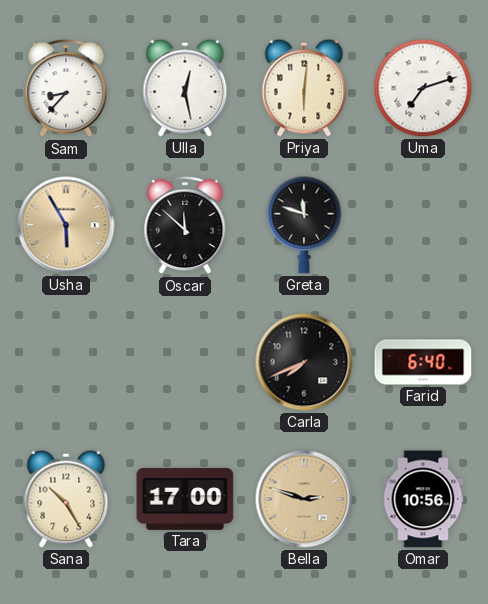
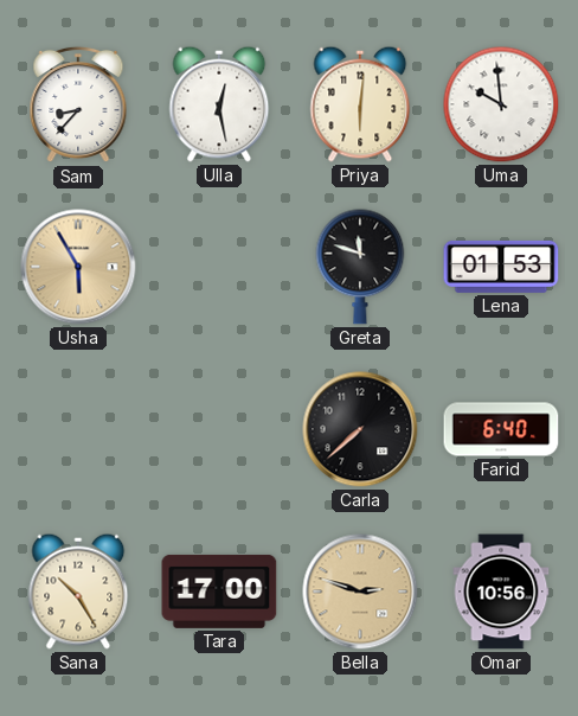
Uma: 7:12 -> 9:59 (501, 104)
Oscar: 11:52 -> none (185, 225)
Lena: none -> 01:53 (501, 267)
Carla: 7:41 -> 7:38 (360, 429)
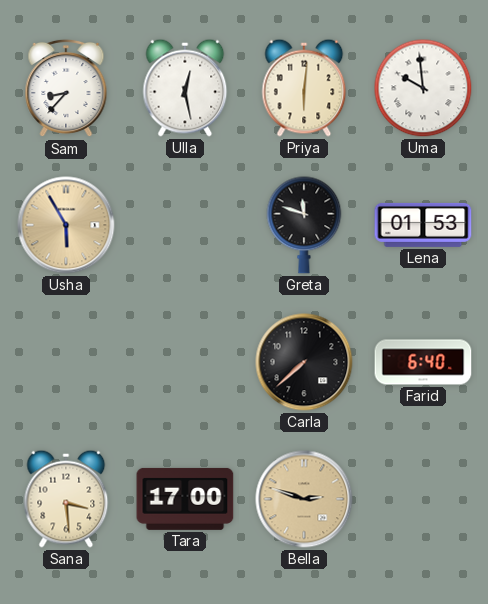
Sana: 10:25 -> 3:29 (66, 499)
Omar: 10:56 -> none (501, 592)
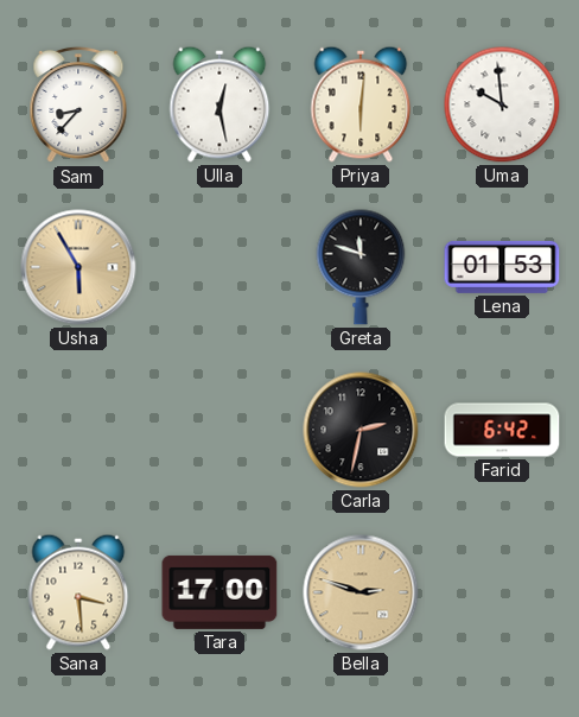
Carla: 7:38 -> 2:32 (361, 430)
Farid: 6:40 -> 6:42 (502, 430)
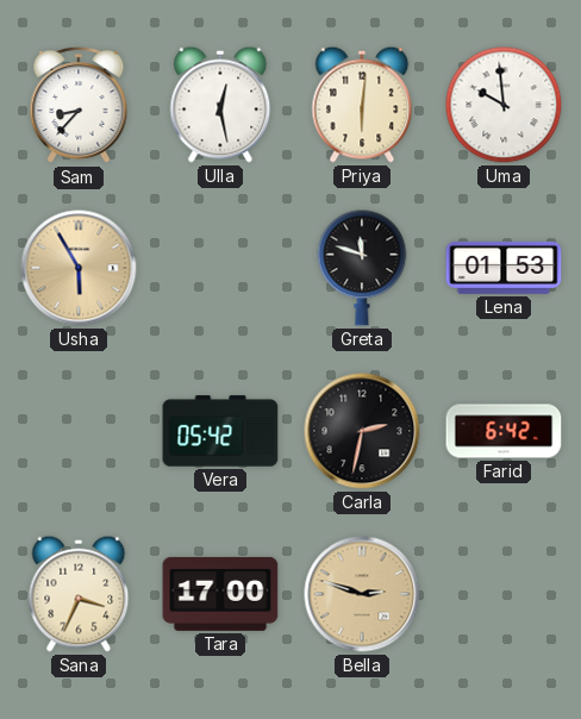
Vera: none -> 05:42 (220, 431)
Sana: 3:29 -> 3:34 (79, 594)
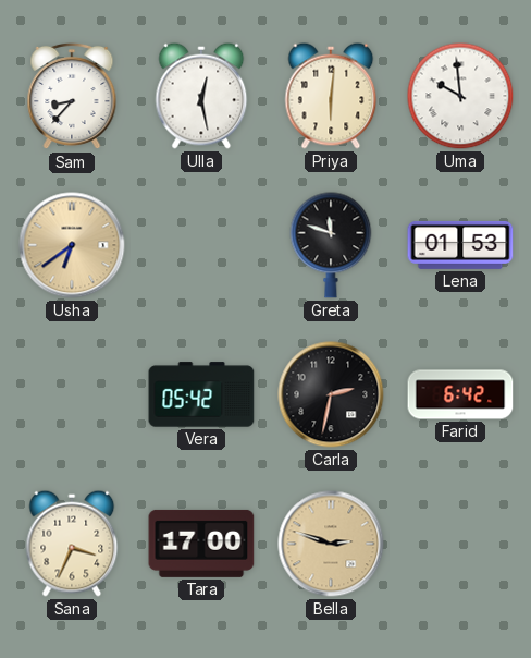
Usha: 5:55 -> 6:39 (72, 245)
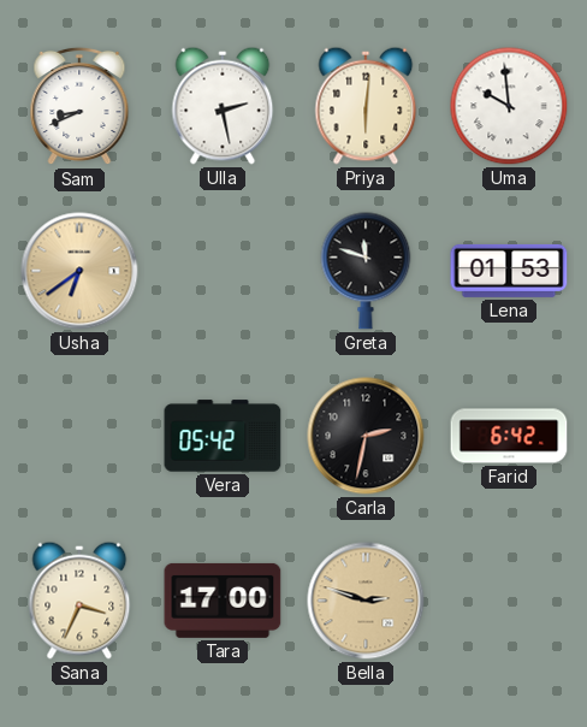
Sam: 8:37 -> 8:41 (79, 106)
Ulla: 12:28 -> 2:28 (223, 106)
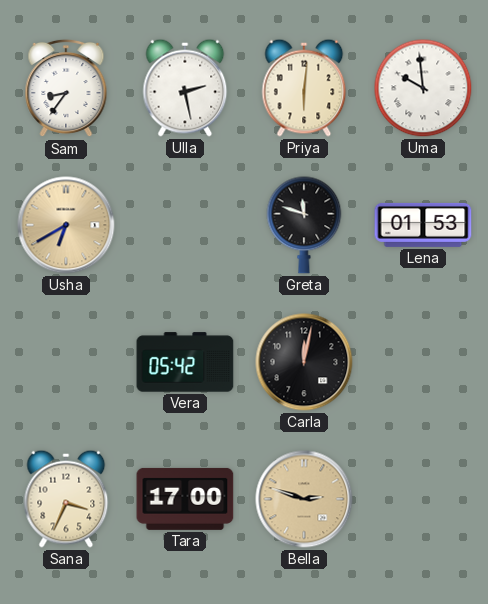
Sam: 8:41 -> 8:36 (66, 88)
Usha: 6:39 -> 6:40 (66, 225)
Carla: 2:32 -> 12:02 (304, 362)
Farid: 6:42 -> none (509, 436)
